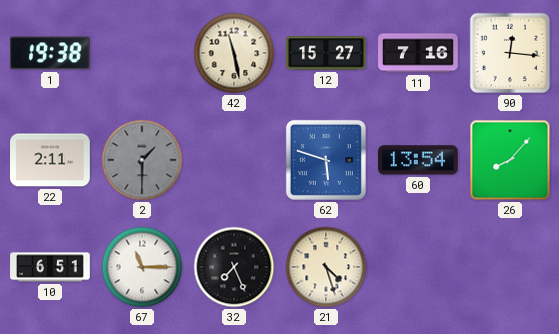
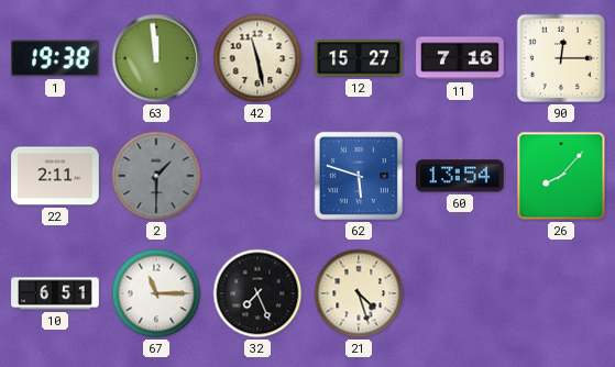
63: none -> 11:59 (156, 58)
90: 12:16 -> 12:15 (561, 58)
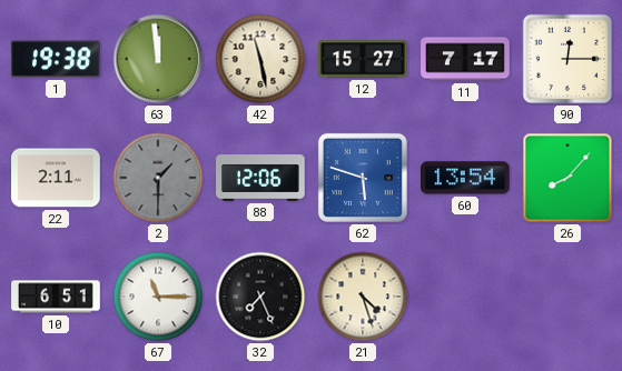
11: 7:16 -> 7:17 (465, 59)
88: none -> 12:06 (260, 179)
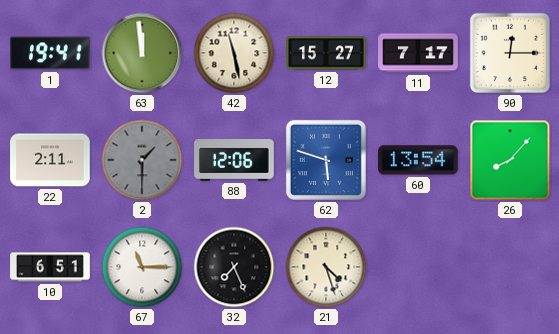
1: 19:38 -> 19:41 (50, 53)
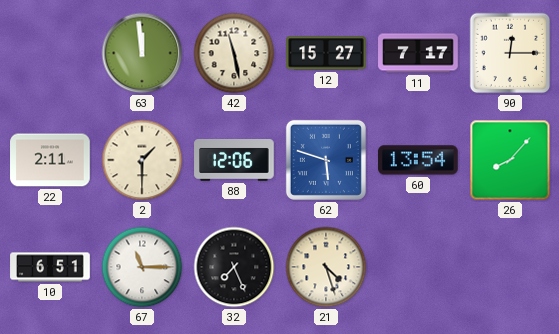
1: 19:41 -> none (50, 53)
2 dial: grey -> cream (142, 160)
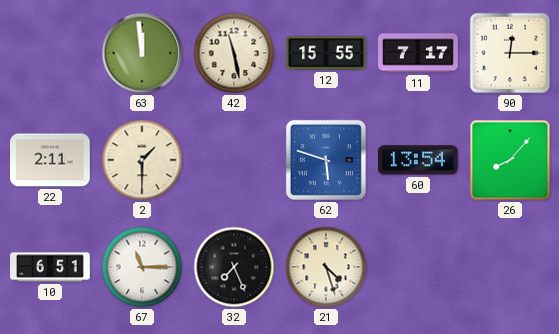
12: 15:27 -> 15:55 (326, 53)
88: 12:06 -> none (234, 161)
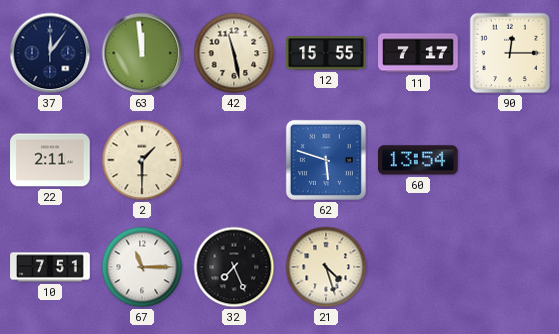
37: none -> 12:06 (50, 53)
26: 8:07 -> none (510, 160)
10: 6:51 -> 7:51 (50, 267)
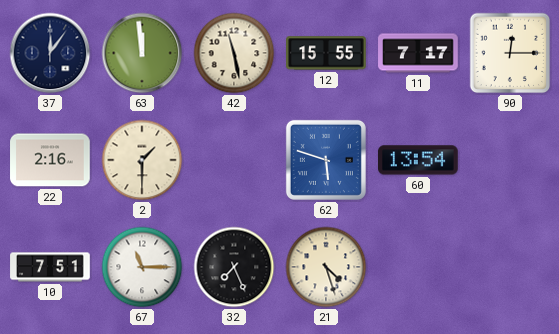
22: 2:11 -> 2:16 (50, 160)
